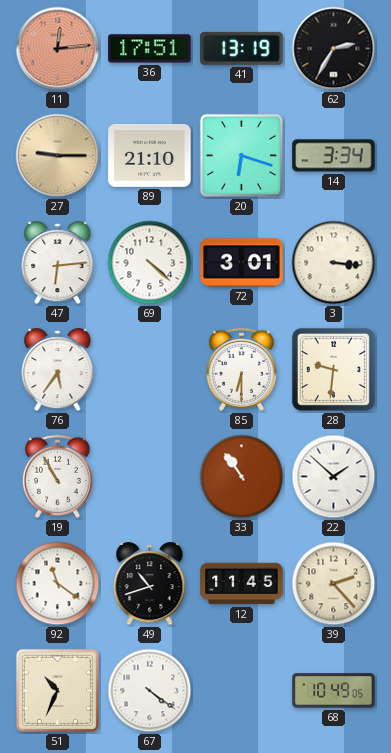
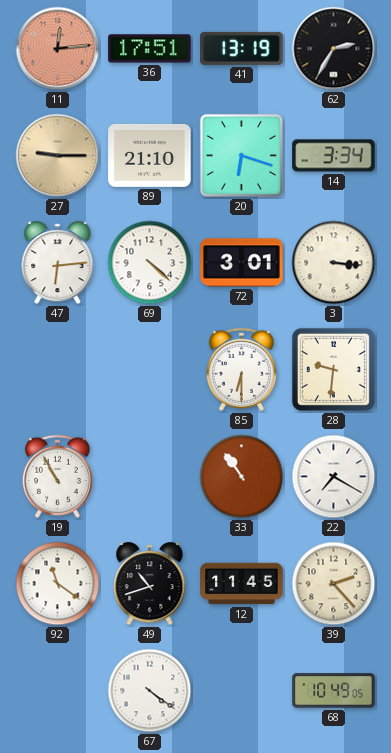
76: 5:36 -> none (58, 370)
22: 1:52 -> 7:20 (334, 477)
51: 10:34 -> none (57, 690)
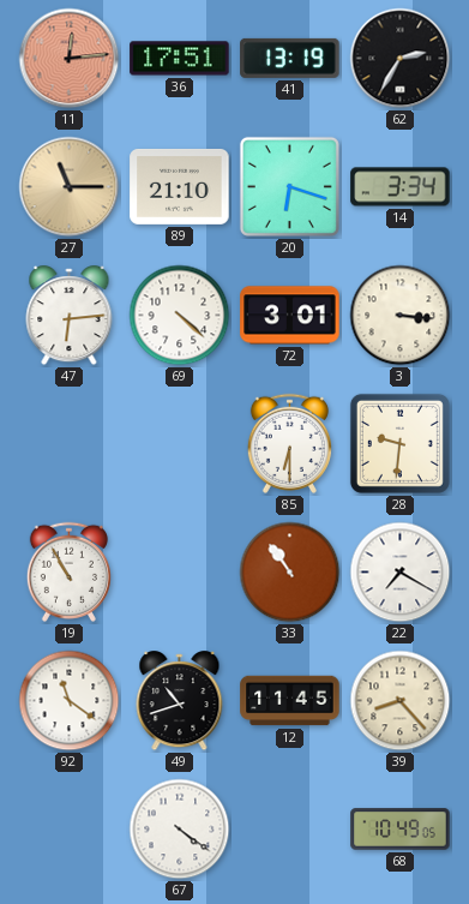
27: 9:15 -> 11:15 (70, 187)
39: 2:23 -> 8:23 (401, 701)
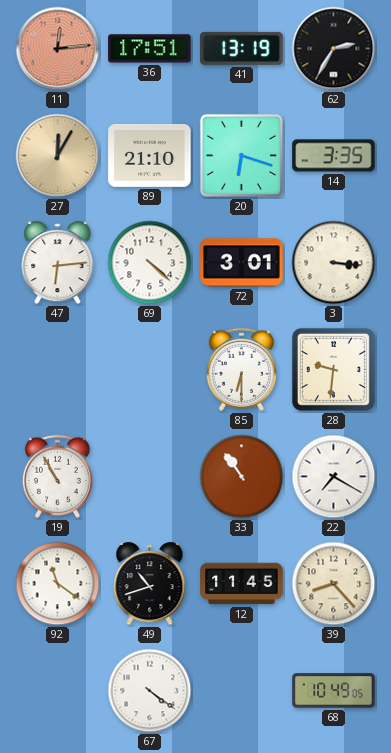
27: 11:15 -> 12:05 (58, 156)
14: 3:34 -> 3:35 (334, 156)
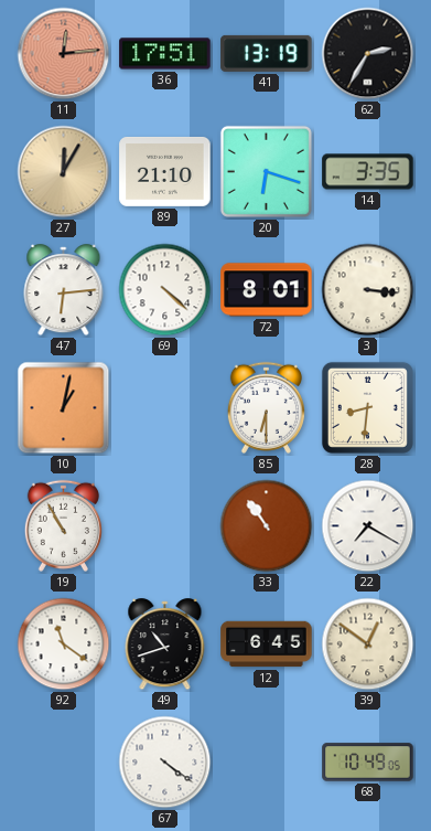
72: 3:01 -> 8:01 (267, 290)
10: none -> 1:02 (64, 408)
28: 9:31 -> 8:31 (367, 407)
12: 11:45 -> 6:45 (267, 644)
39: 8:23 -> 12:51 (368, 644)
